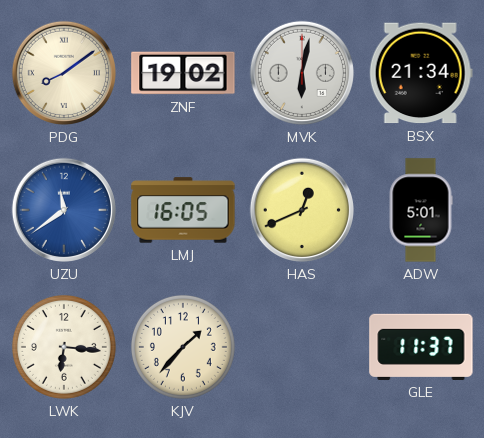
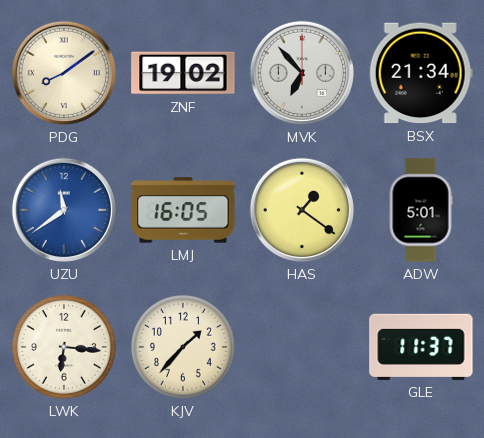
MVK: 6:02 -> 6:53 (302, 73)
HAS: 12:41 -> 1:21 (302, 210)
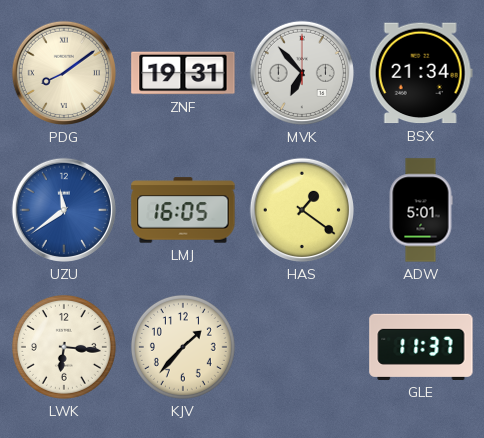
ZNF: 19:02 -> 19:31 (183, 73)
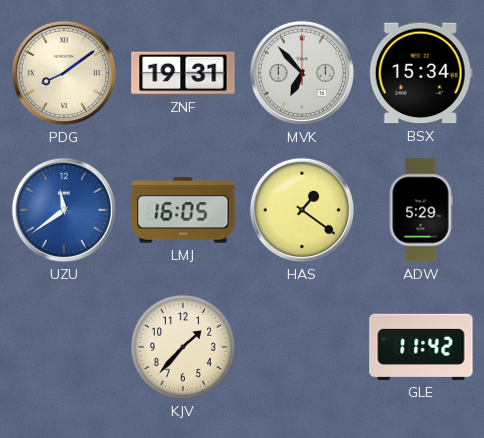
BSX: 21:34 -> 15:34 (421, 73)
ADW: 5:01 -> 5:29 (421, 210)
LWK: 6:16 -> none (64, 347)
GLE: 11:37 -> 11:42 (421, 347)
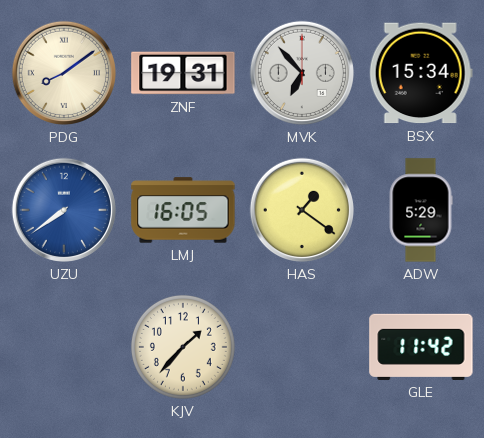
UZU: 11:39 -> 7:39 (64, 210)
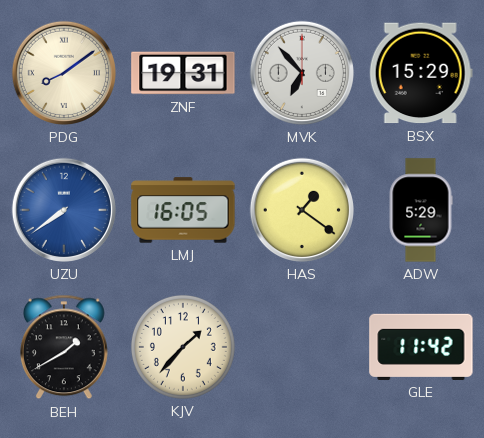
BSX: 15:34 -> 15:29 (421, 73)
BEH: none -> 1:40 (64, 347)
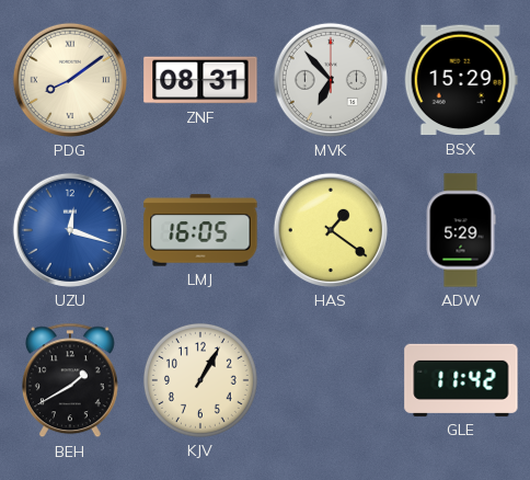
ZNF: 19:31 -> 08:31 (200, 80)
UZU: 7:39 -> 12:18 (70, 230)
KJV: 1:37 -> 1:05 (200, 380)
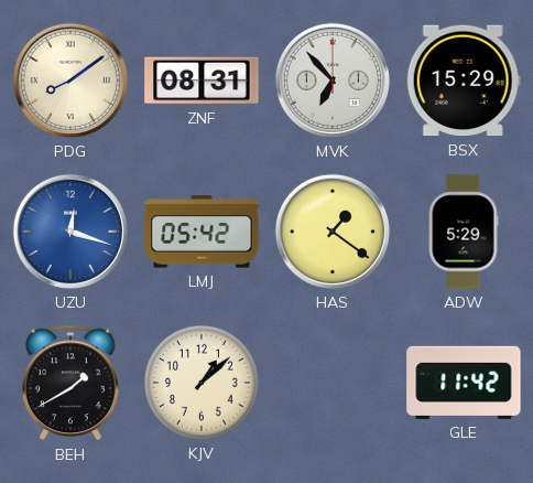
LMJ: 16:05 -> 05:42 (202, 232)
KJV: 1:05 -> 1:08 (202, 383)
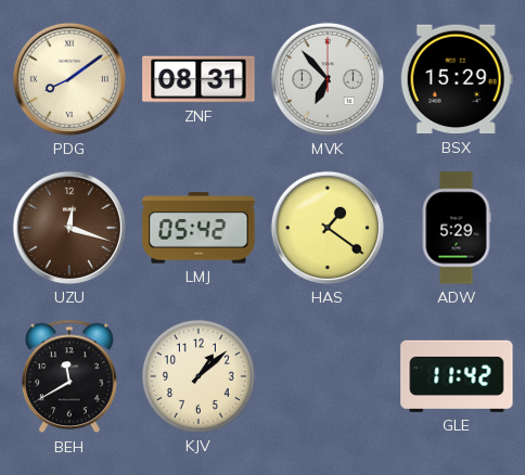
UZU dial: blue -> brown (69, 228)
BEH: 1:40 -> 11:40 (69, 376)
